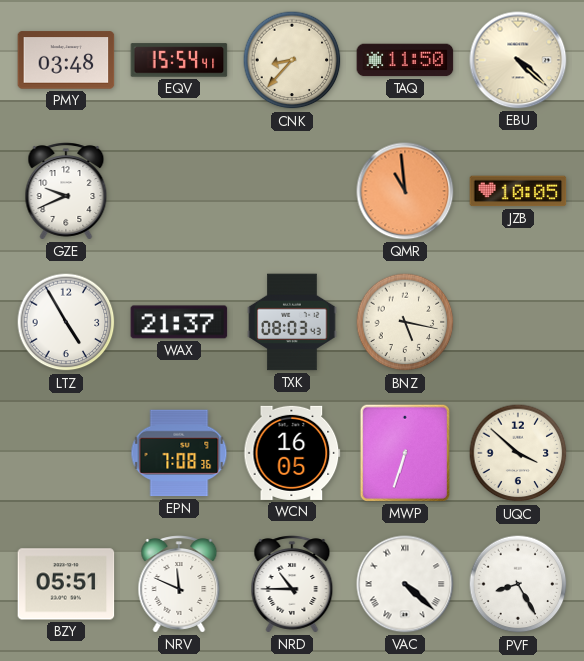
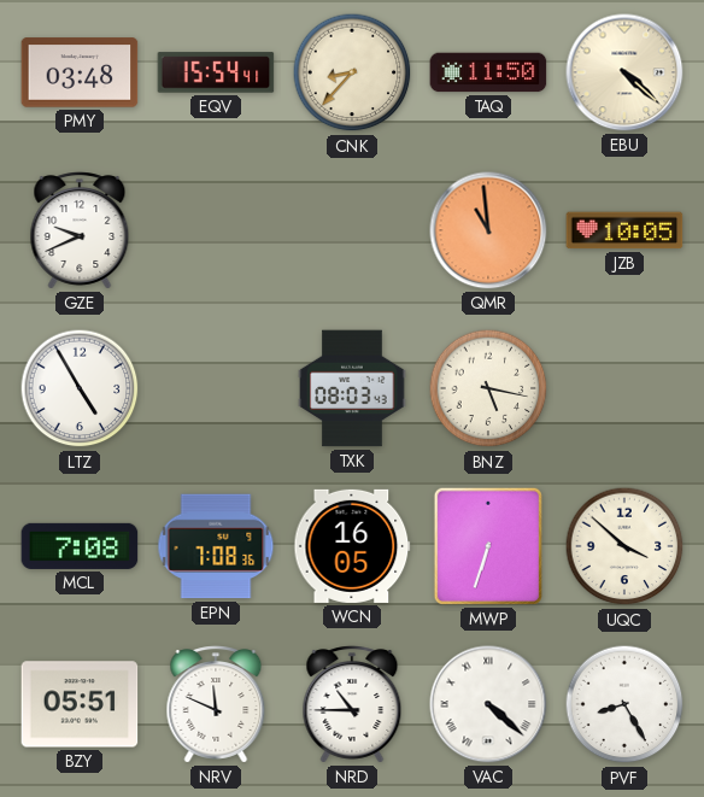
WAX: 21:37 -> none (179, 322)
MCL: none -> 7:08 (80, 546)
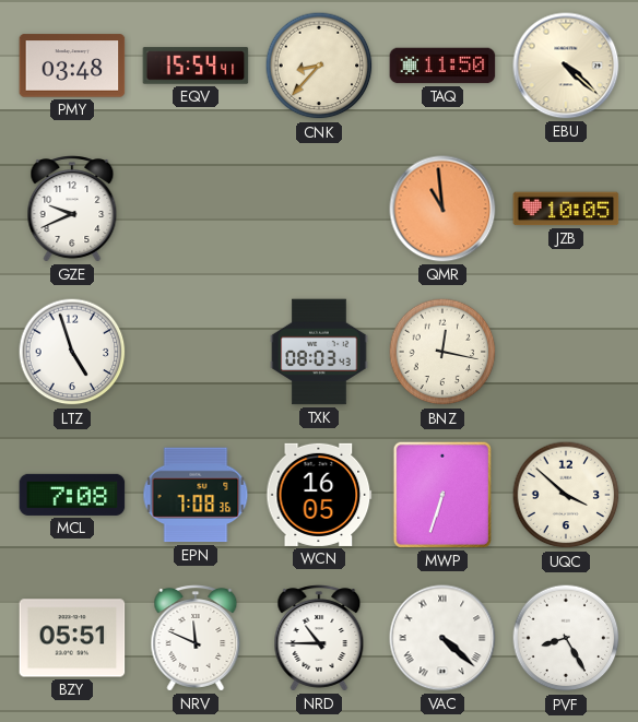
LTZ: 4:55 -> 4:57 (72, 352)
BNZ: 5:17 -> 12:17 (442, 352)
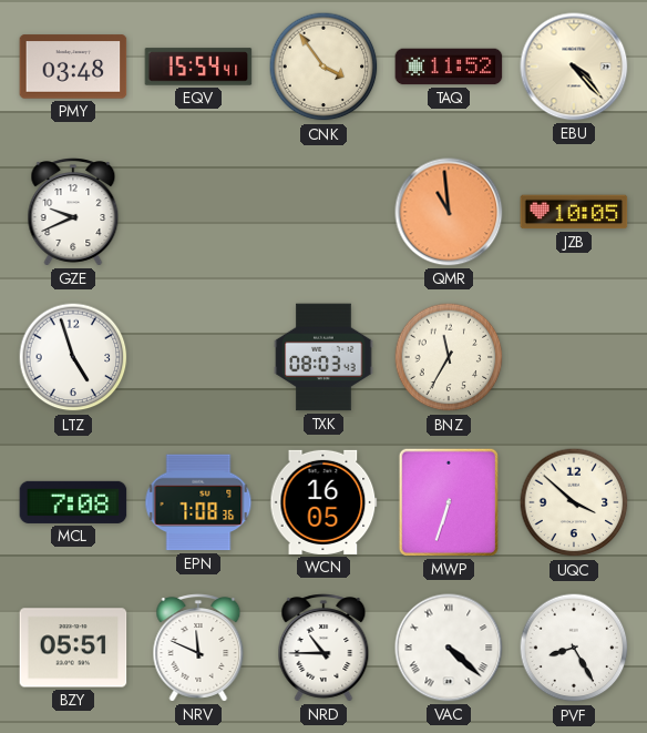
CNK: 8:37 -> 3:54 (323, 67)
TAQ: 11:50 -> 11:52 (449, 67)
EBU: 4:22 -> 4:23 (574, 67)
BNZ: 12:17 -> 11:35 (449, 357)
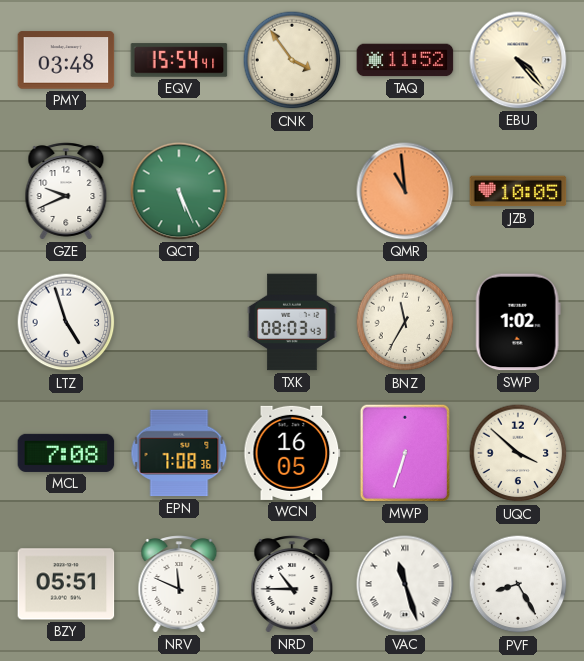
QCT: none -> 5:26 (179, 191)
SWP: none -> 1:02 (518, 322)
VAC: 4:22 -> 11:27 (405, 584)
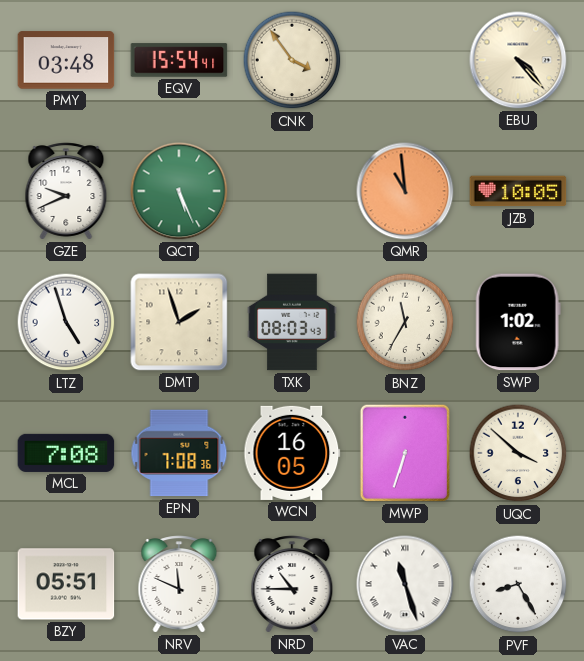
TAQ: 11:52 -> none (405, 60)
DMT: none -> 1:57 (179, 322)
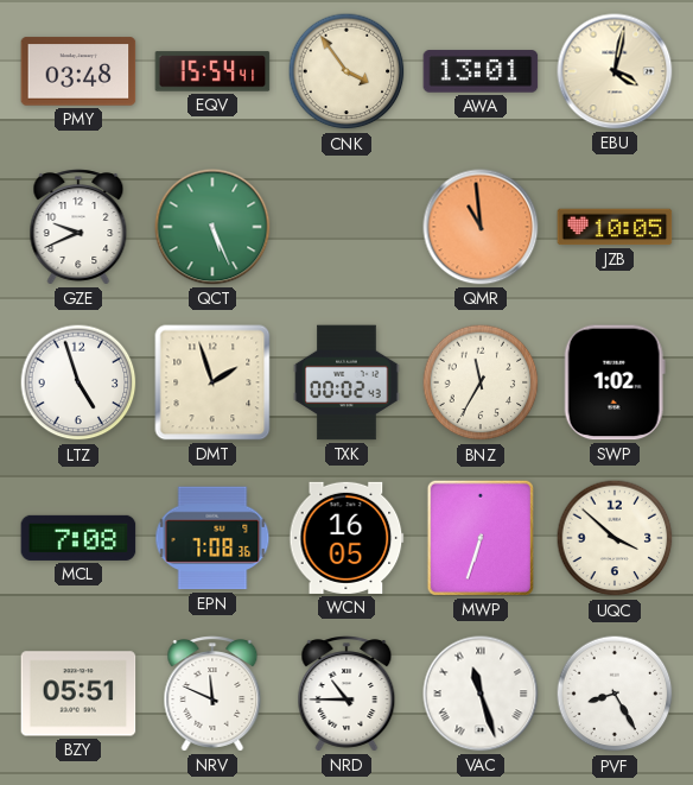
AWA: none -> 13:01 (481, 71)
EBU: 4:23 -> 4:02 (615, 71)
TXK: 08:03 -> 00:02 (346, 382)
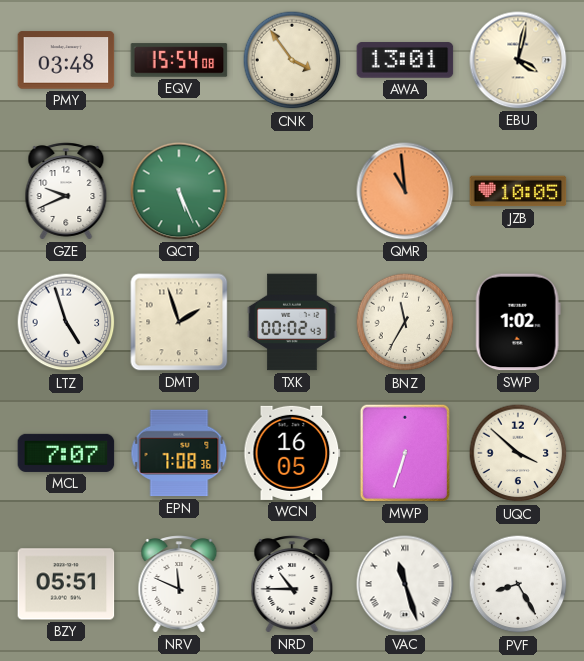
EQV: 15:54:41 -> 15:54:08 (179, 60)
MCL: 7:08 -> 7:07 (66, 453)
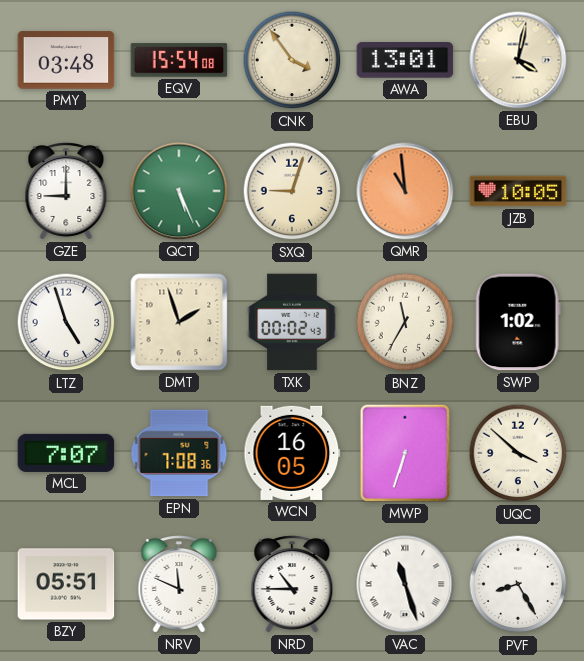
GZE: 9:41 -> 9:00 (66, 191)
SXQ: none -> 9:03 (292, 191)
